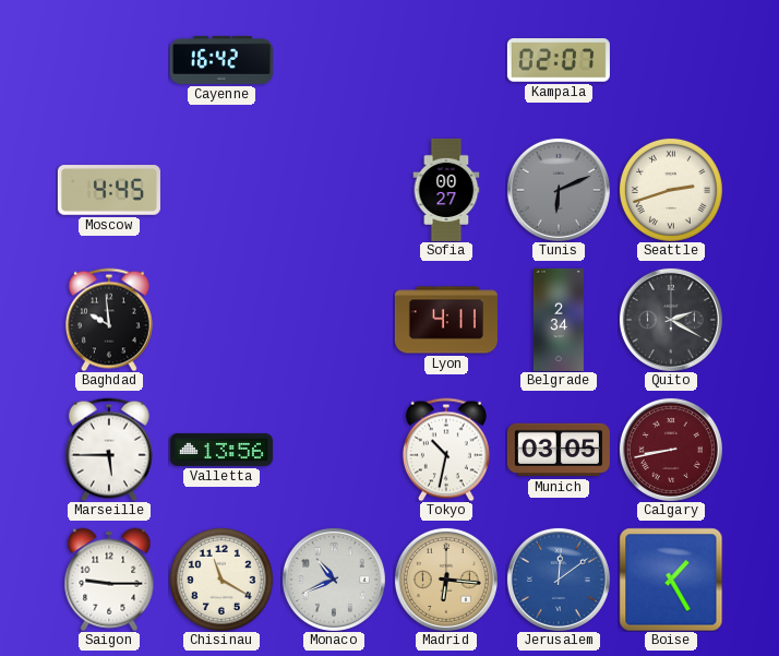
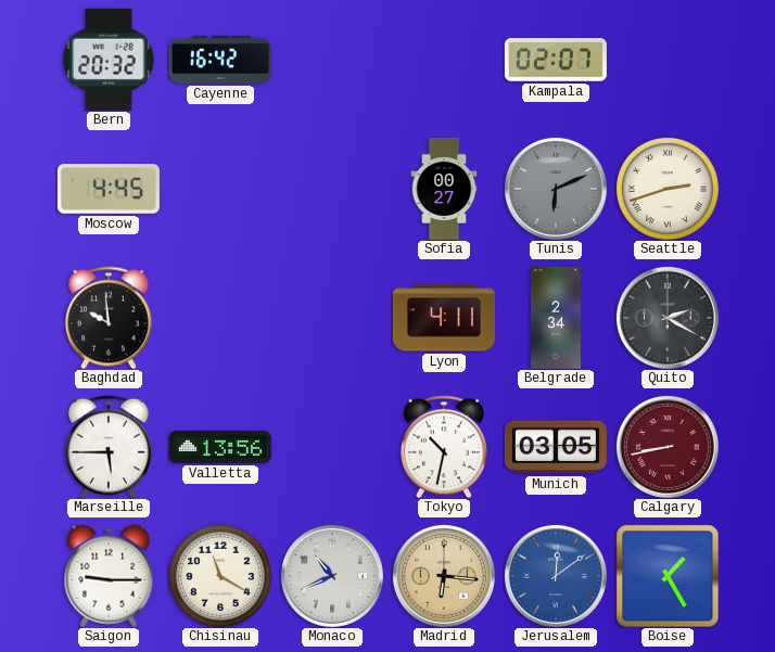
Bern: none -> 20:32 (109, 60)
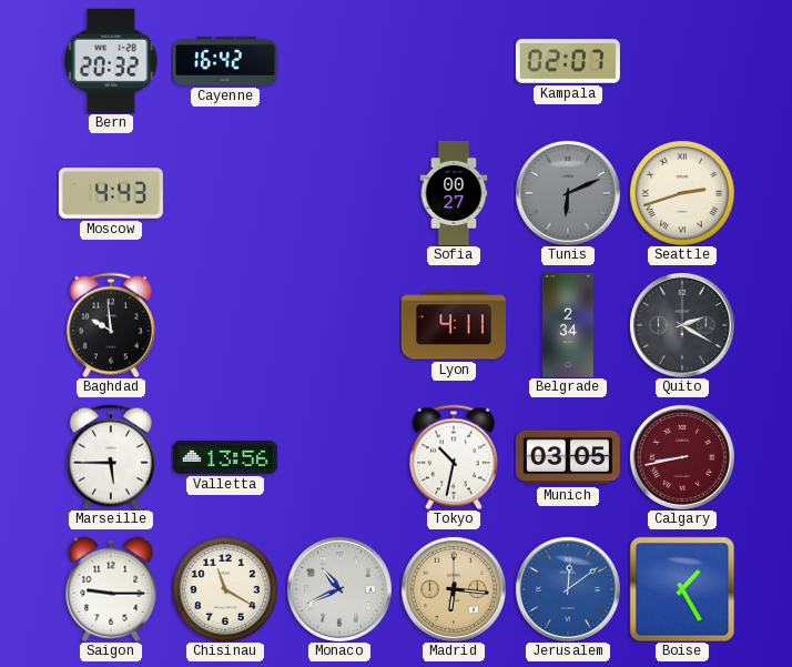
Moscow: 4:45 -> 4:43 (111, 193)
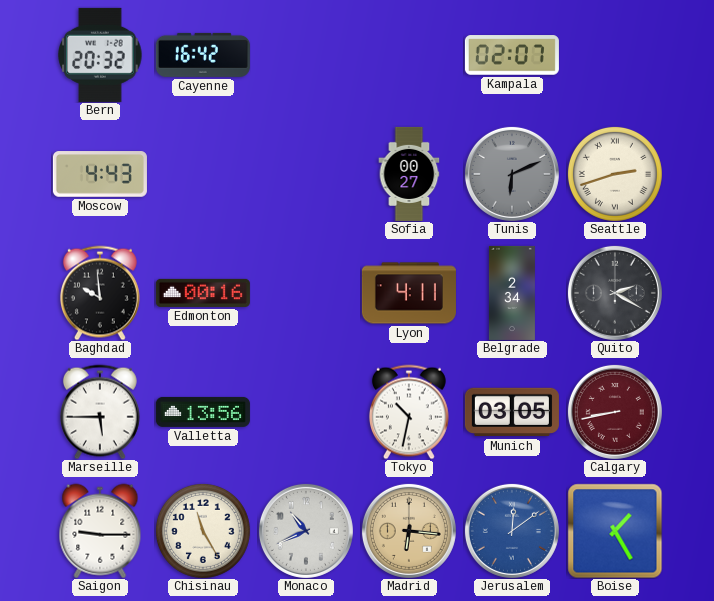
Edmonton: none -> 00:16 (203, 293)
Chisinau: 11:20 -> 11:25 (203, 531)
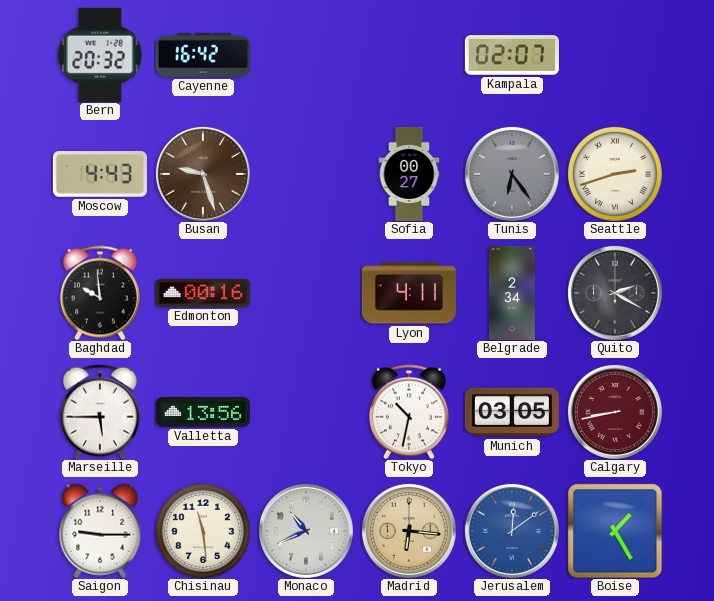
Busan: none -> 9:27 (203, 174)
Tunis: 6:11 -> 6:24 (512, 174)
Chisinau: 11:25 -> 11:29 (203, 531)
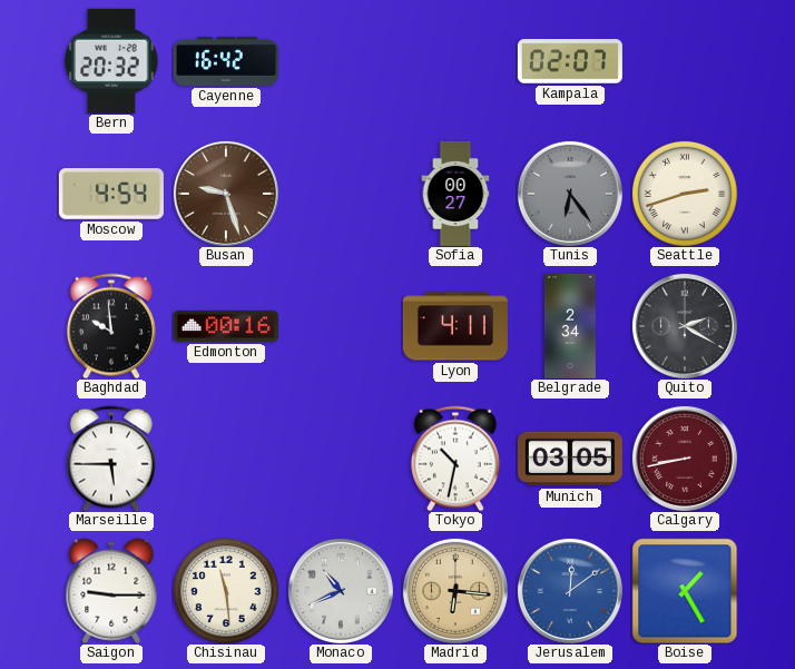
Moscow: 4:43 -> 4:54 (111, 194)
Valletta: 13:56 -> none (203, 412)
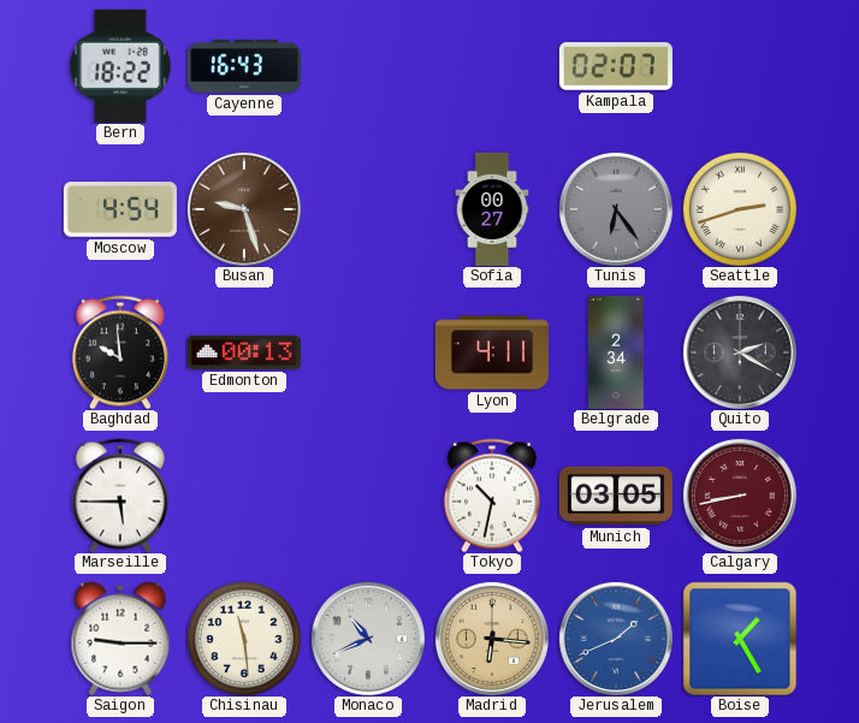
Bern: 20:32 -> 18:22 (120, 66)
Cayenne: 16:42 -> 16:43 (244, 66)
Edmonton: 00:16 -> 00:13 (244, 352)
Jerusalem: 12:09 -> 1:41 (616, 639)
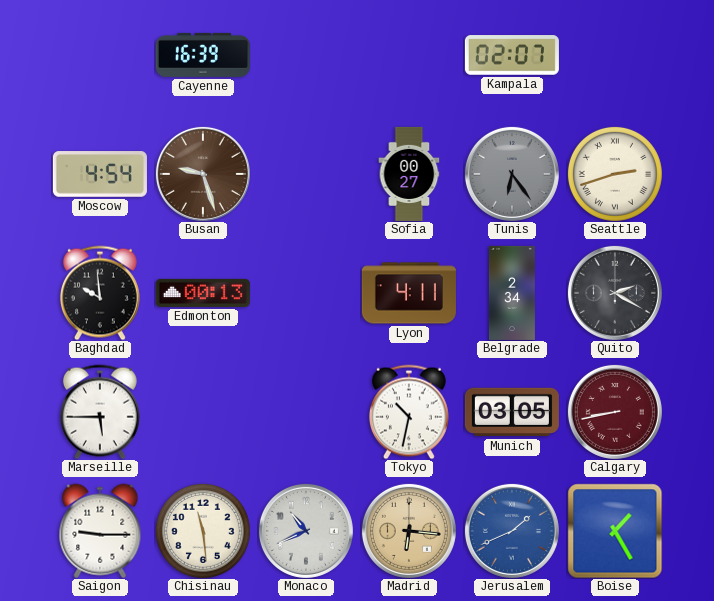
Bern: 18:22 -> none (120, 66)
Cayenne: 16:43 -> 16:39 (203, 55)
